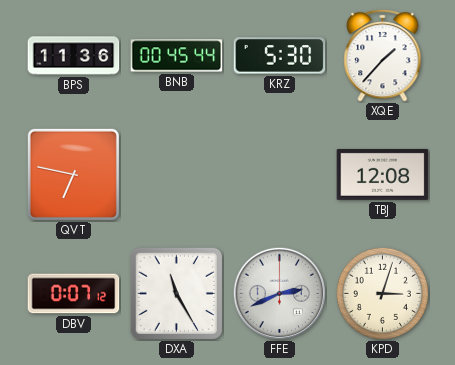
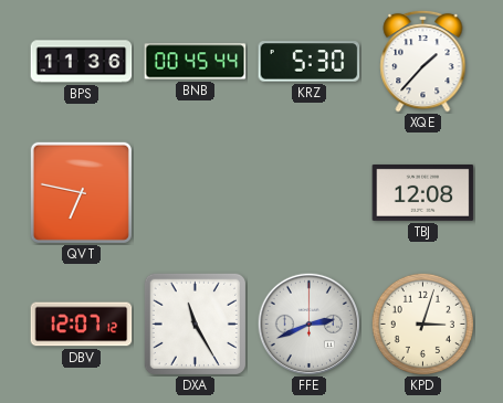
DBV: 0:07 -> 12:07 (82, 325)
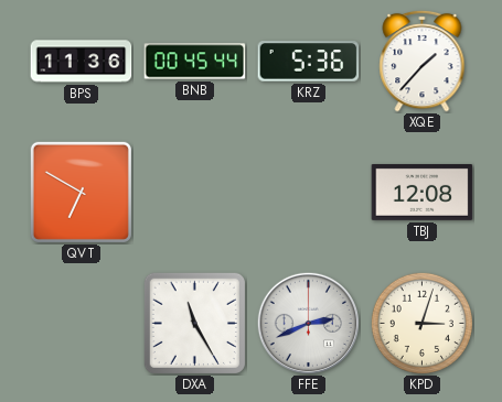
KRZ: 5:30 -> 5:36 (309, 62)
QVT: 6:47 -> 6:50 (81, 192)
DBV: 12:07 -> none (82, 325)
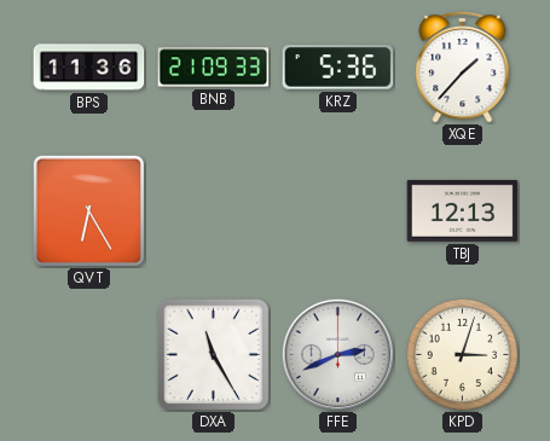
BNB: 00:45 -> 21:09 (214, 68)
QVT: 6:50 -> 6:25 (88, 210)
TBJ: 12:08 -> 12:13 (463, 210)
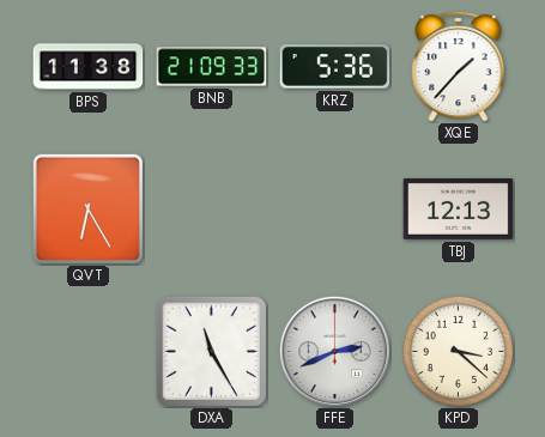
BPS: 11:36 -> 11:38 (89, 67)
KPD: 3:03 -> 3:22 (458, 351)
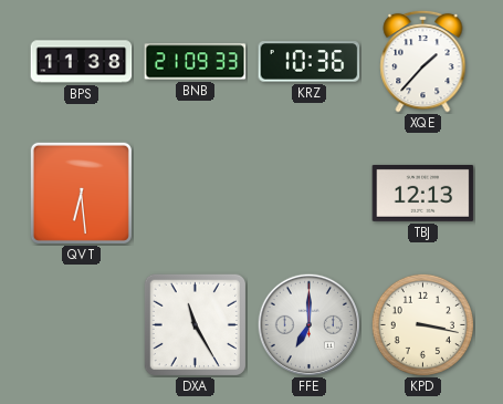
KRZ: 5:36 -> 10:36 (310, 62)
QVT: 6:25 -> 6:29 (81, 193)
FFE: 2:41 -> 7:00 (308, 324)
KPD: 3:22 -> 3:17 (422, 324)
